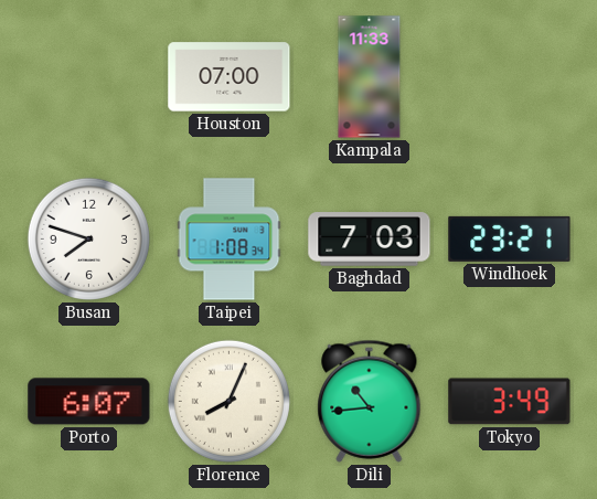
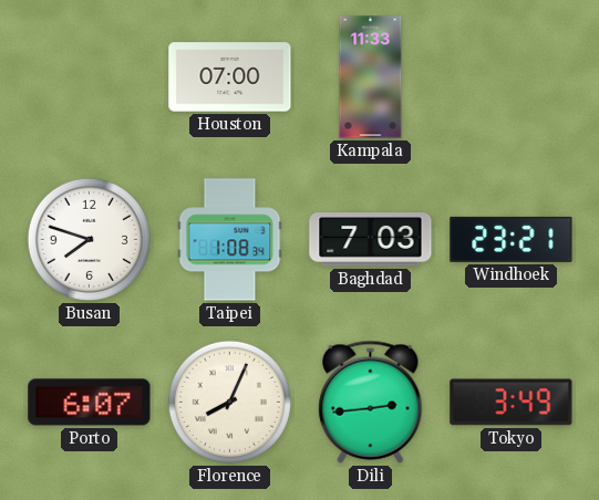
Dili: 10:44 -> 2:44 (371, 402)
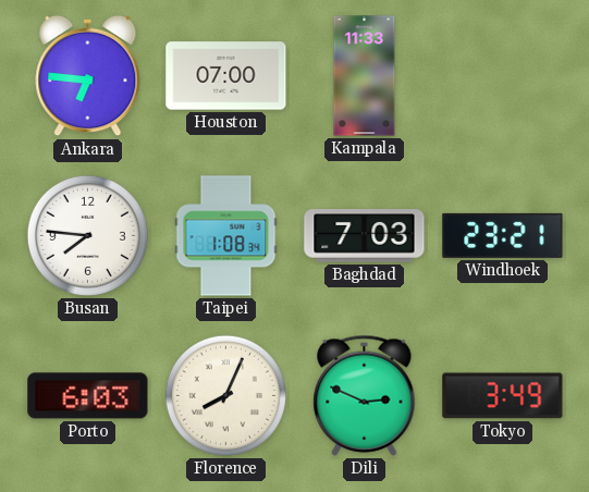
Ankara: none -> 6:46 (88, 76)
Busan: 7:48 -> 7:46 (87, 235)
Porto: 6:07 -> 6:03 (88, 396)
Dili: 2:44 -> 2:49 (365, 395)
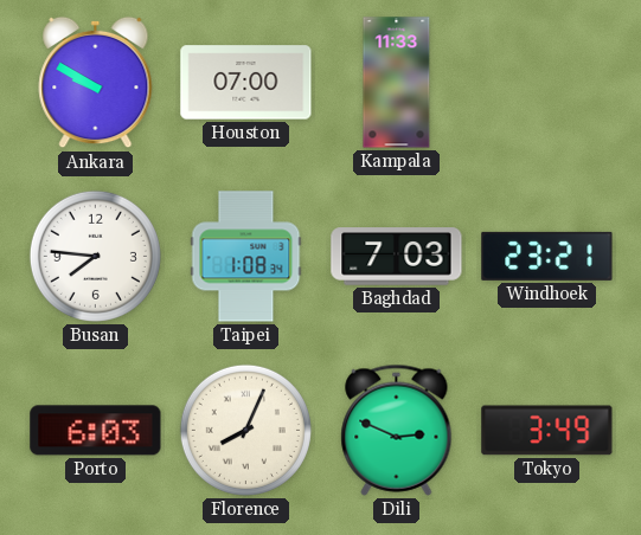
Ankara: 6:46 -> 9:50 (96, 83)
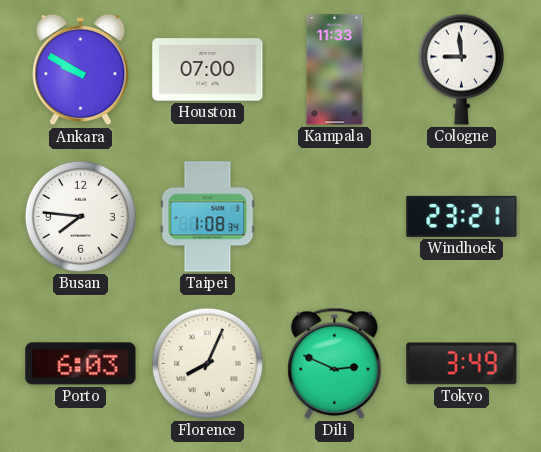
Cologne: none -> 8:59 (461, 69)
Baghdad: 7:03 -> none (397, 257)
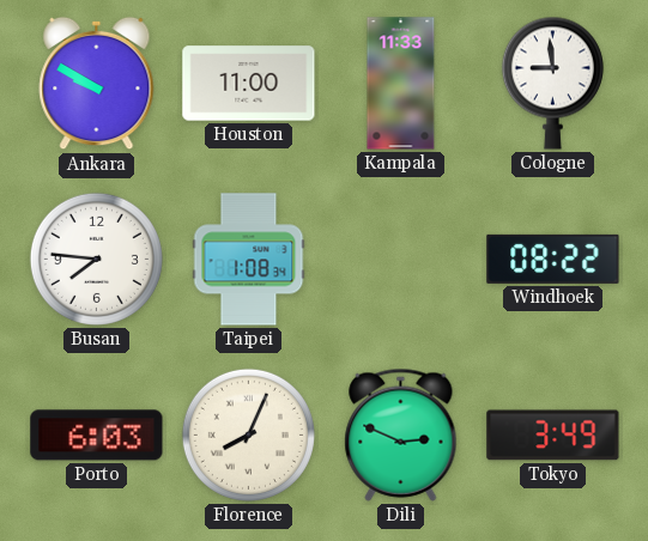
Houston: 07:00 -> 11:00 (249, 84)
Windhoek: 23:21 -> 08:22 (553, 259)
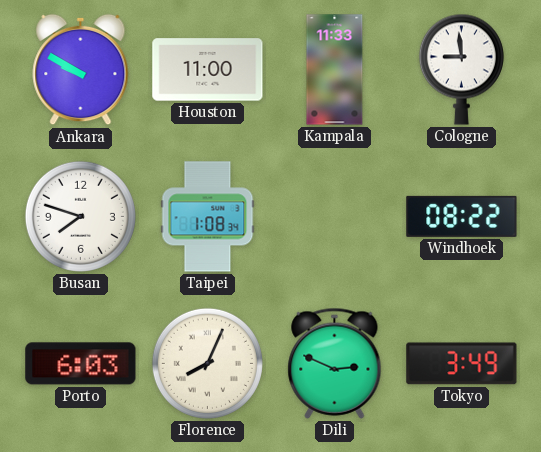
Busan: 7:46 -> 7:48 (80, 216)
